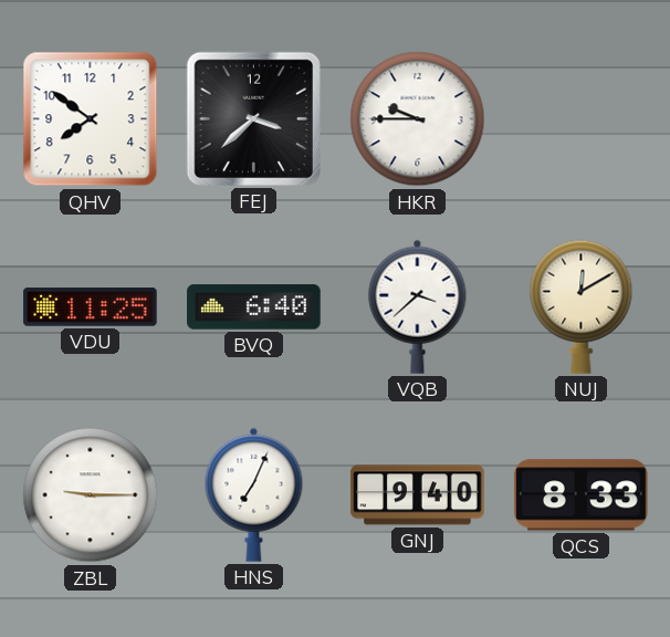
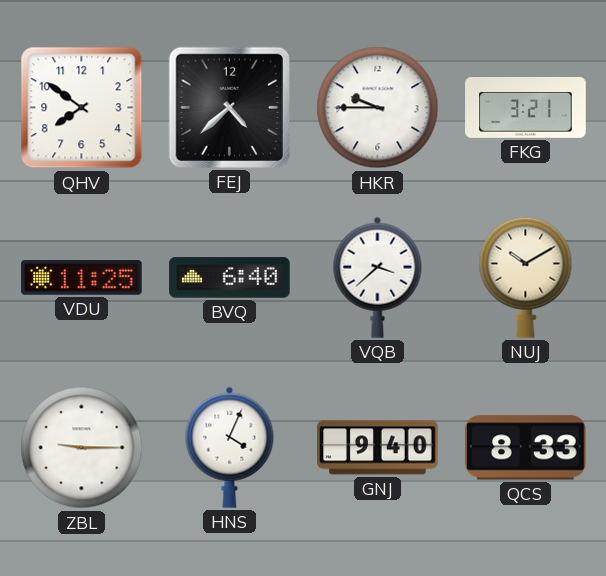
FEJ: 3:38 -> 4:38 (229, 107)
FKG: none -> 3:21 (526, 108)
NUJ: 12:10 -> 10:10 (526, 277)
HNS: 7:04 -> 4:04 (230, 447)
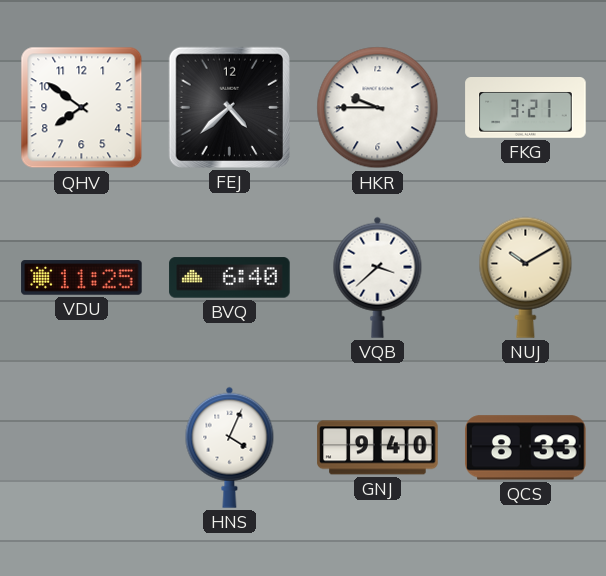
ZBL: 9:15 -> none (82, 448)
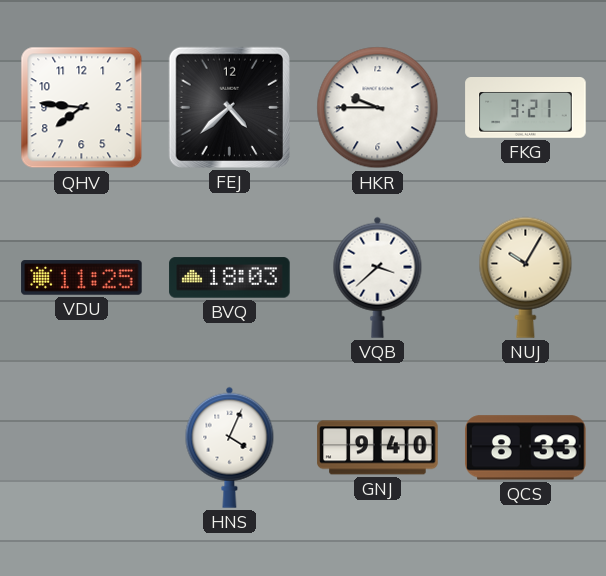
QHV: 7:51 -> 7:46 (82, 108)
BVQ: 6:40 -> 18:03 (230, 278)
NUJ: 10:10 -> 10:05 (526, 277)
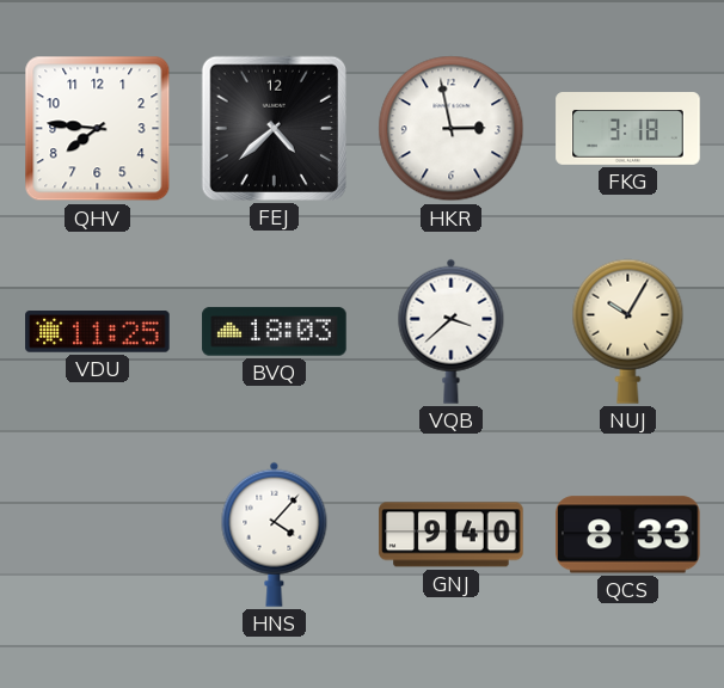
HKR: 9:45 -> 2:58 (452, 129)
FKG: 3:21 -> 3:18 (628, 129)
HNS: 4:04 -> 4:07 (275, 534)
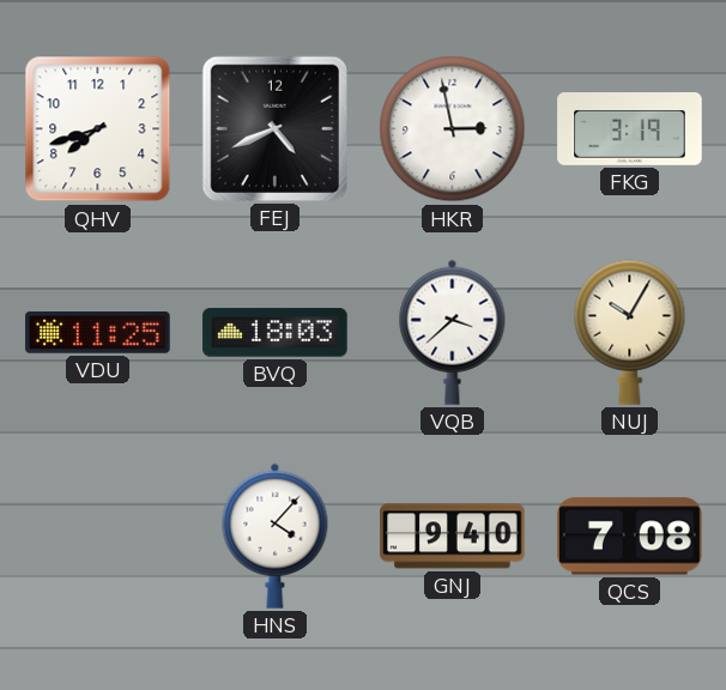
QHV: 7:46 -> 7:42 (98, 129)
FEJ: 4:38 -> 4:41 (274, 128)
FKG: 3:18 -> 3:19 (630, 129)
QCS: 8:33 -> 7:08 (630, 537)
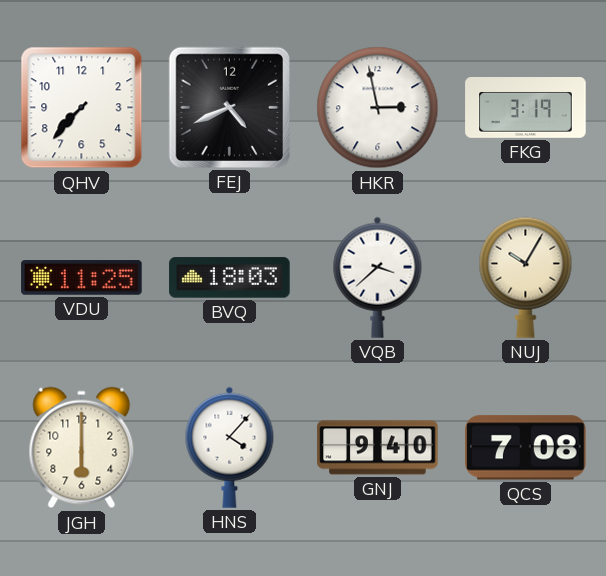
QHV: 7:42 -> 7:37 (82, 108)
JGH: none -> 6:00 (82, 448)
